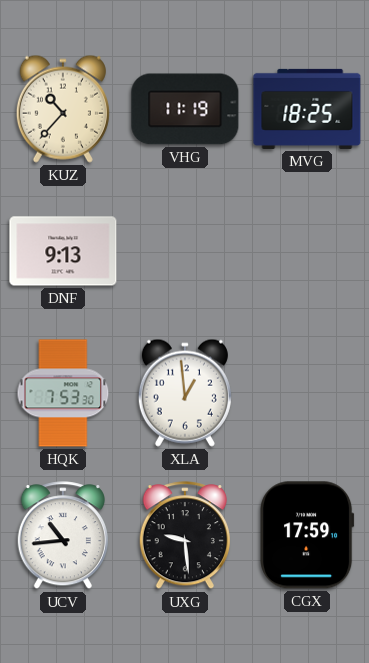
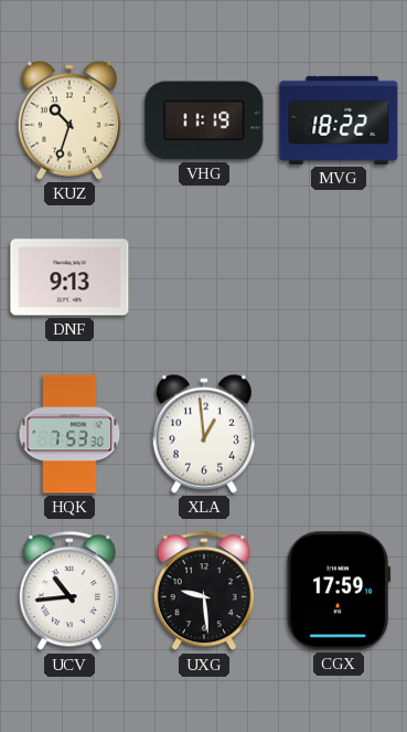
KUZ: 10:37 -> 10:33 (69, 120)
MVG: 18:25 -> 18:22 (339, 120)
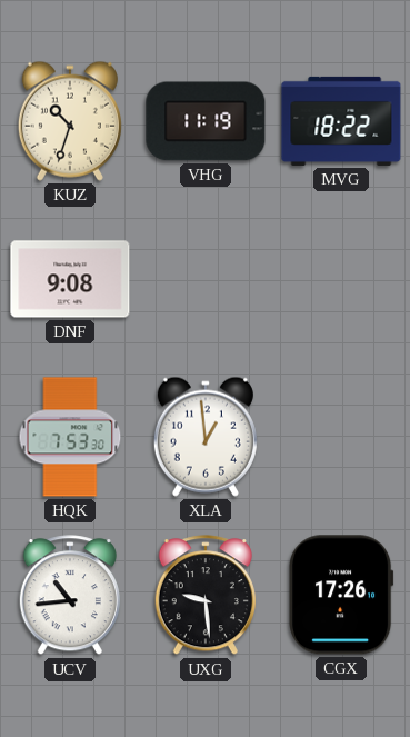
DNF: 9:13 -> 9:08 (70, 279)
CGX: 17:59 -> 17:26 (341, 595)
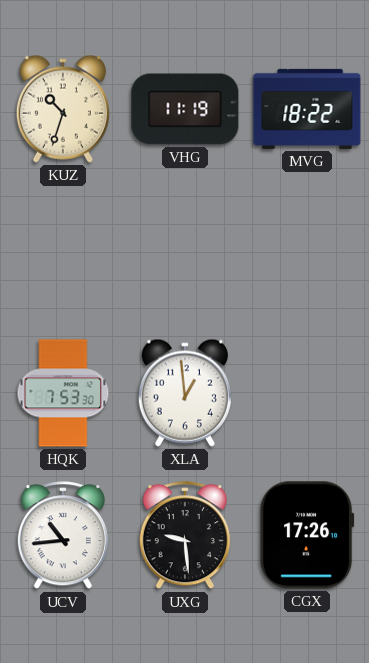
DNF: 9:08 -> none (70, 279)
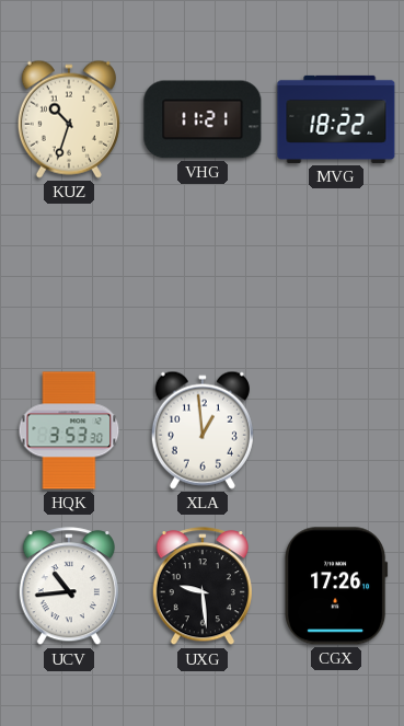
VHG: 11:19 -> 11:21 (203, 119)
HQK: 7:53 -> 3:53 (69, 430)
